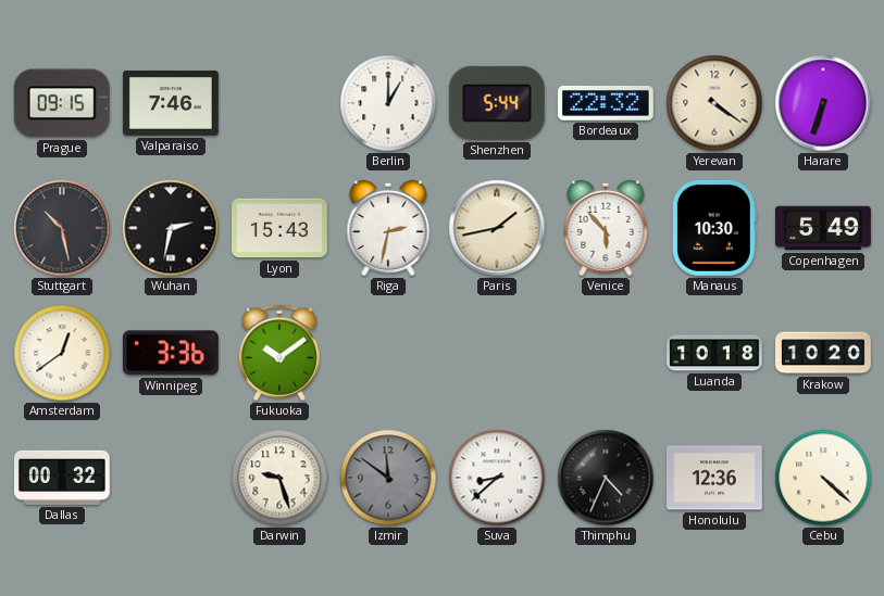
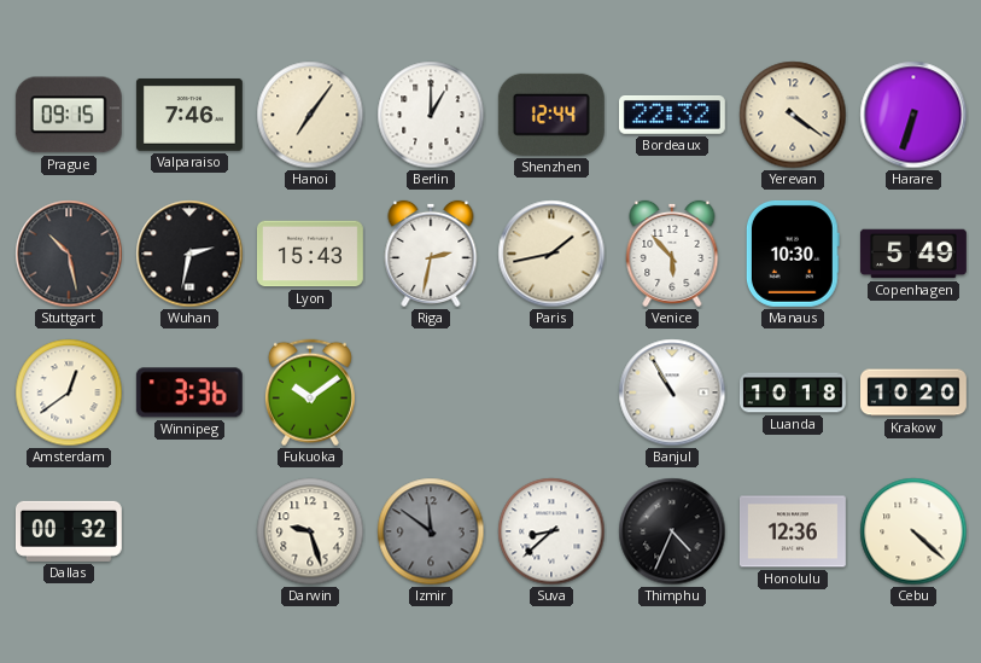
Hanoi: none -> 7:06 (310, 115)
Shenzhen: 5:44 -> 12:44 (551, 115)
Banjul: none -> 10:55 (672, 392)
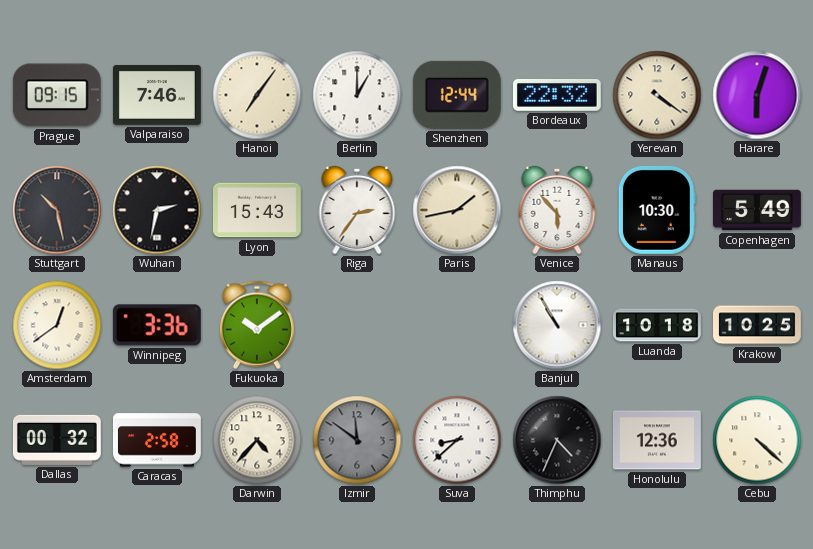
Harare: 6:33 -> 6:03 (757, 95)
Riga: 2:32 -> 2:36 (357, 210)
Krakow: 10:20 -> 10:25 (758, 325)
Caracas: none -> 2:58 (157, 440)
Darwin: 9:27 -> 4:37 (257, 440)
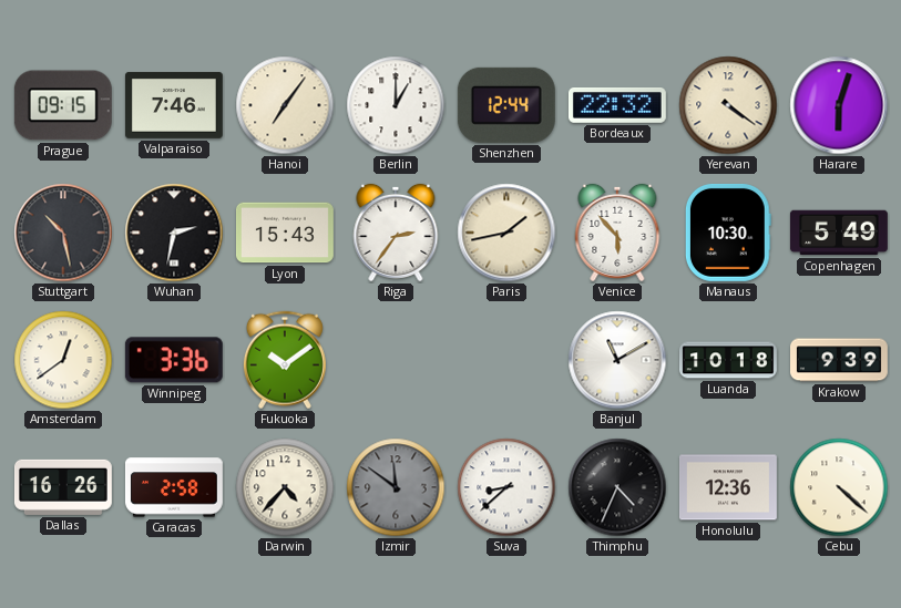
Banjul: 10:55 -> 11:10 (617, 360)
Krakow: 10:25 -> 9:39 (840, 360)
Dallas: 00:32 -> 16:26 (63, 487)
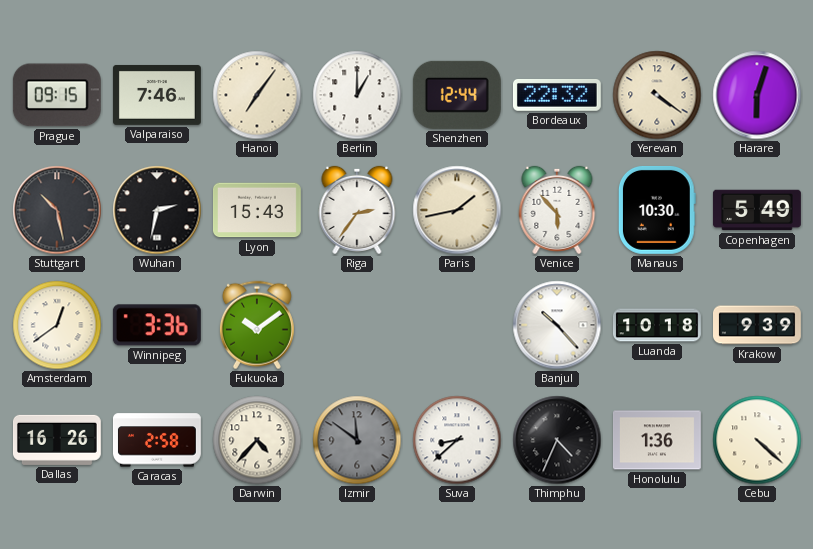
Banjul: 11:10 -> 10:23 (557, 325)
Honolulu: 12:36 -> 1:36 (657, 440)
